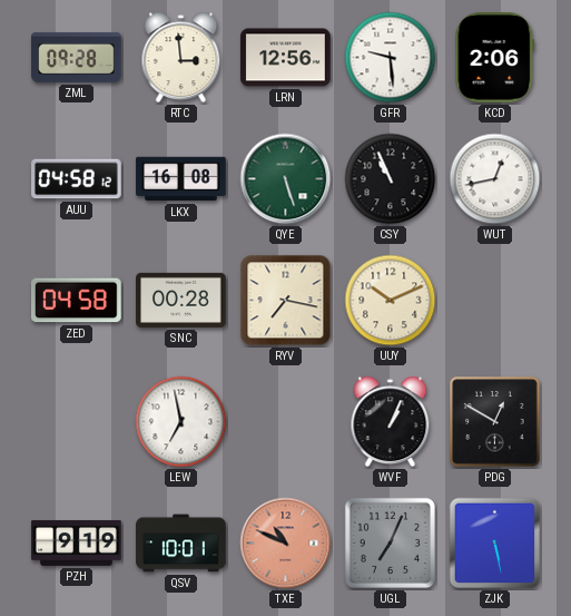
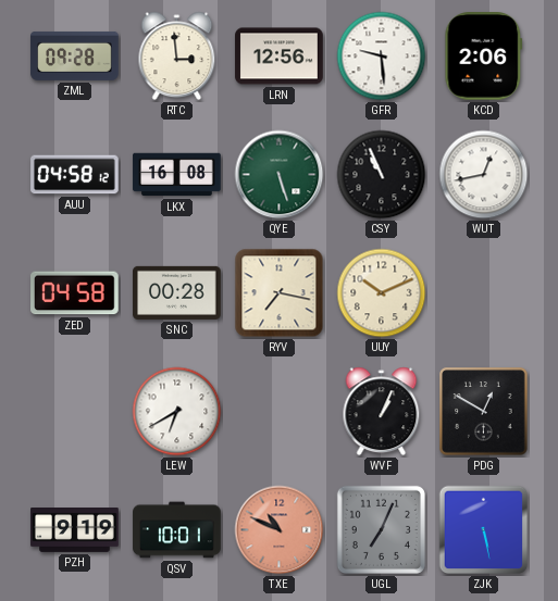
LEW: 6:58 -> 6:40 (177, 412)
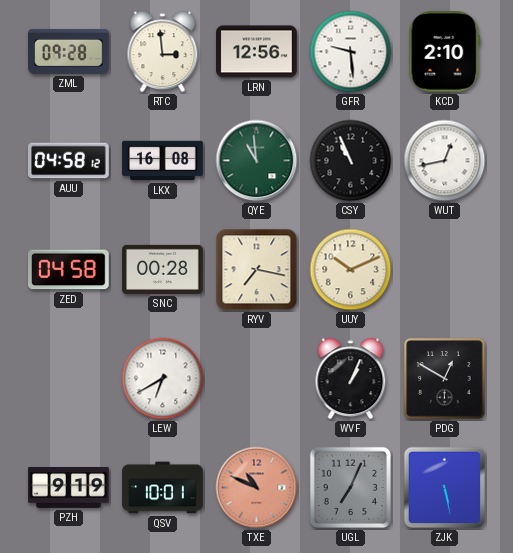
KCD: 2:06 -> 2:10 (445, 52)
QYE: 5:27 -> 10:59 (257, 161)
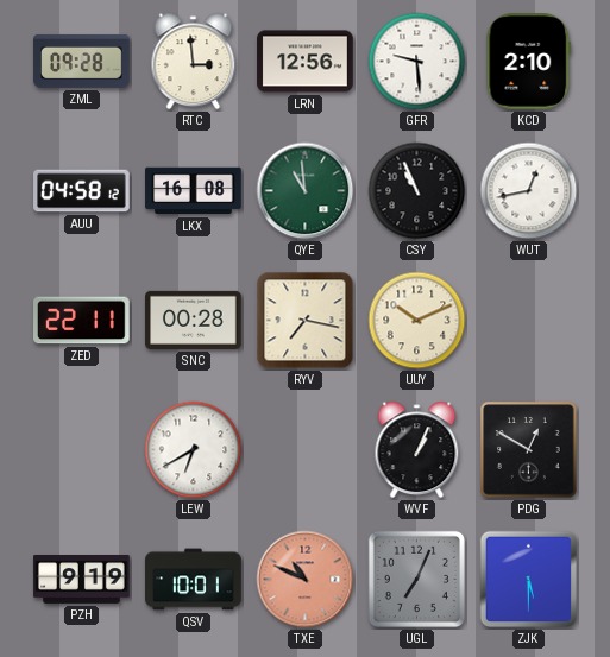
ZED: 04:58 -> 22:11 (82, 321)
ZJK: 5:28 -> 5:30 (529, 580)
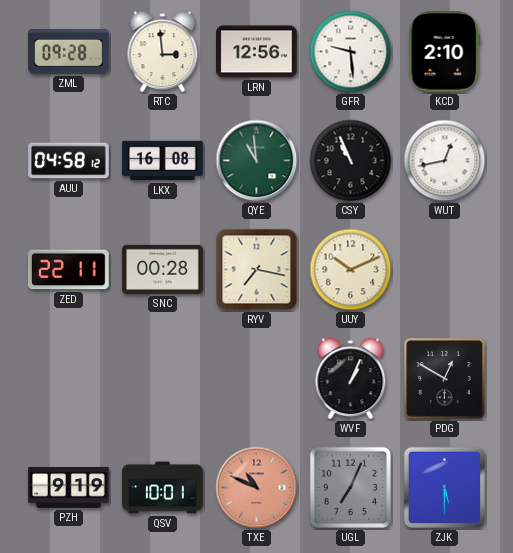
LEW: 6:40 -> none (194, 450)
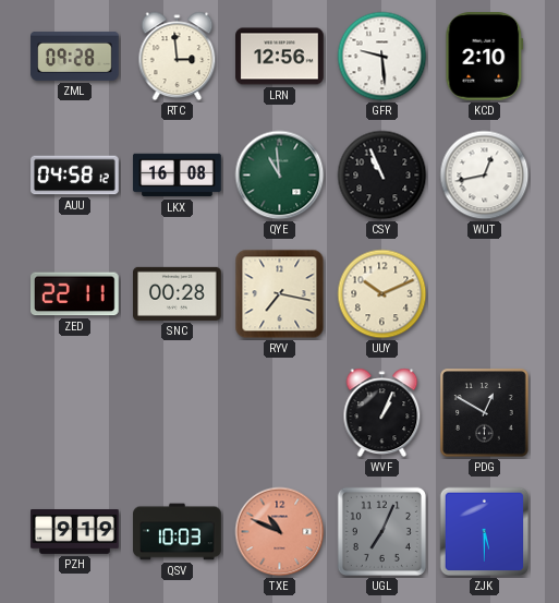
QSV: 10:01 -> 10:03 (178, 532)
